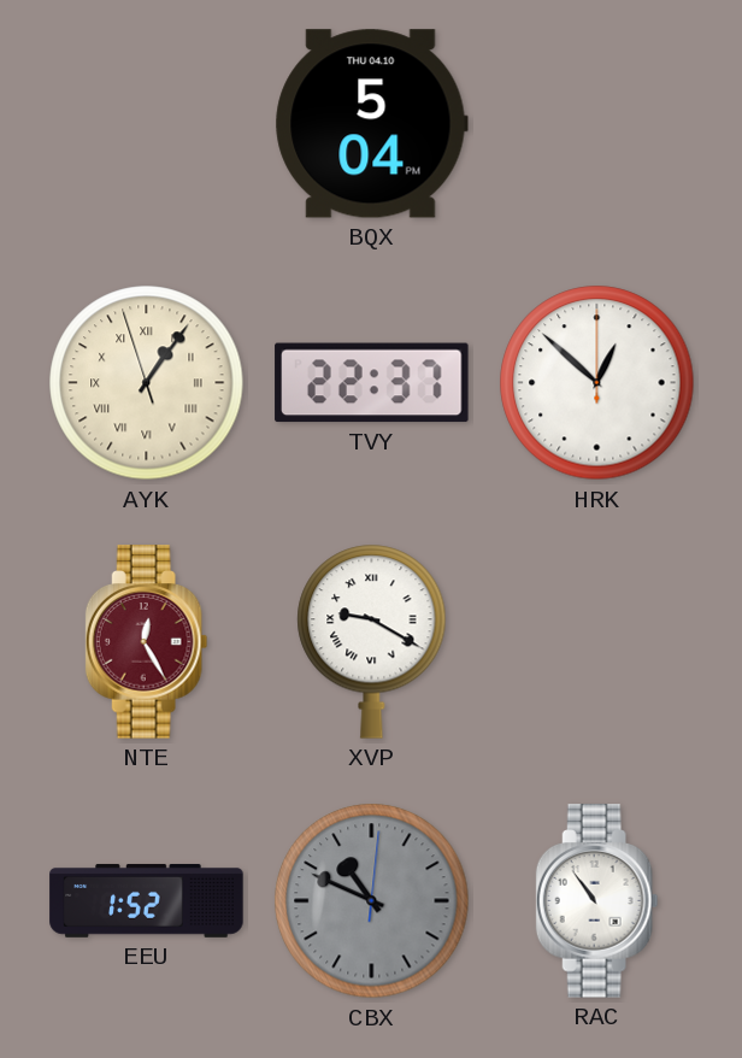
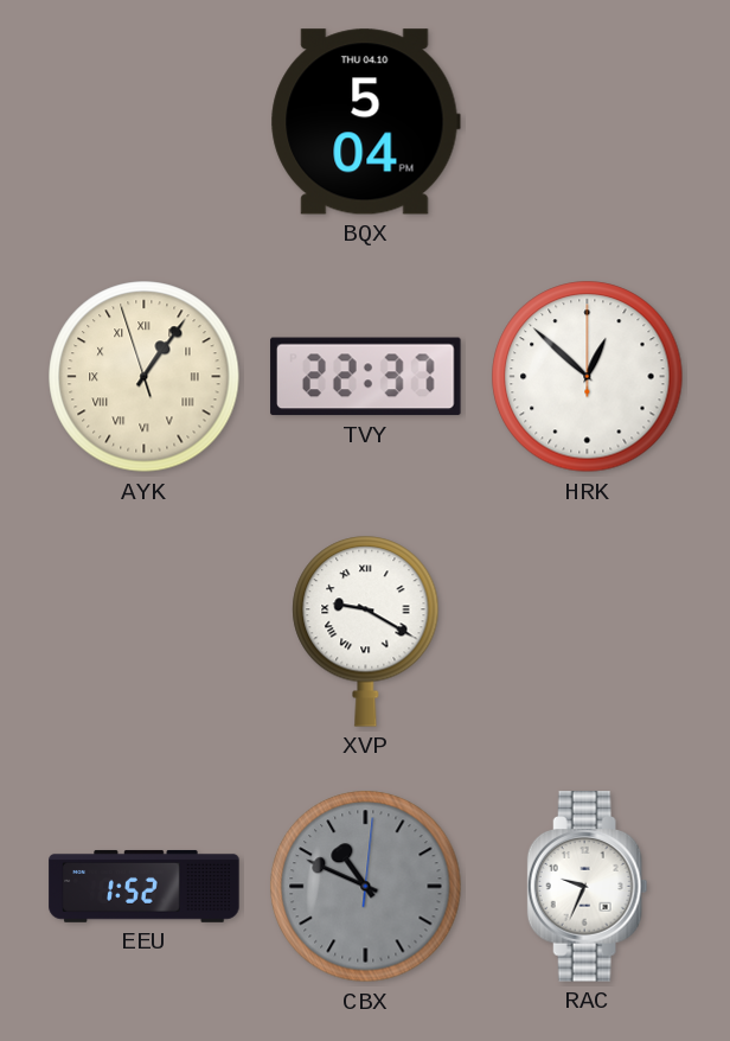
NTE: 12:25 -> none (147, 642)
RAC: 10:54 -> 9:34 (588, 887)
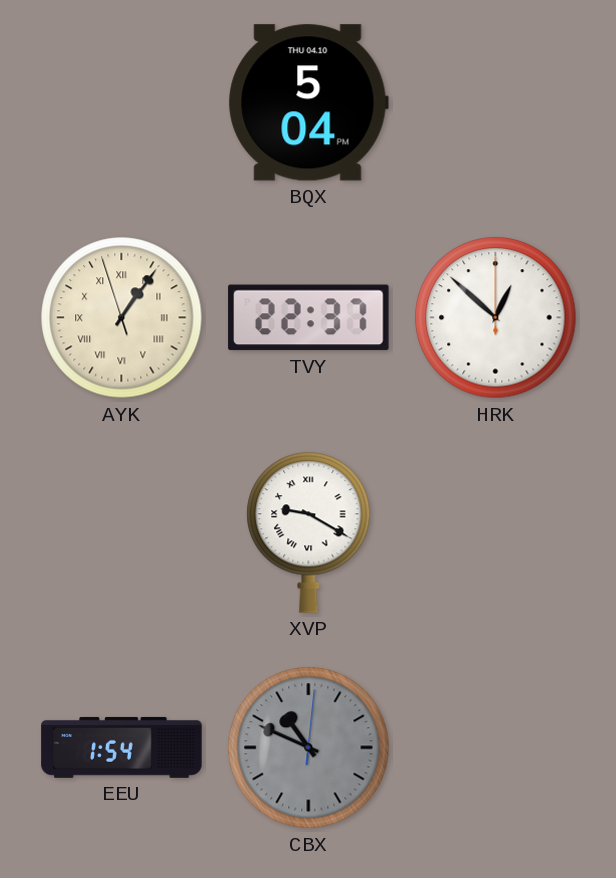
EEU: 1:52 -> 1:54 (122, 747)
RAC: 9:34 -> none (588, 887)
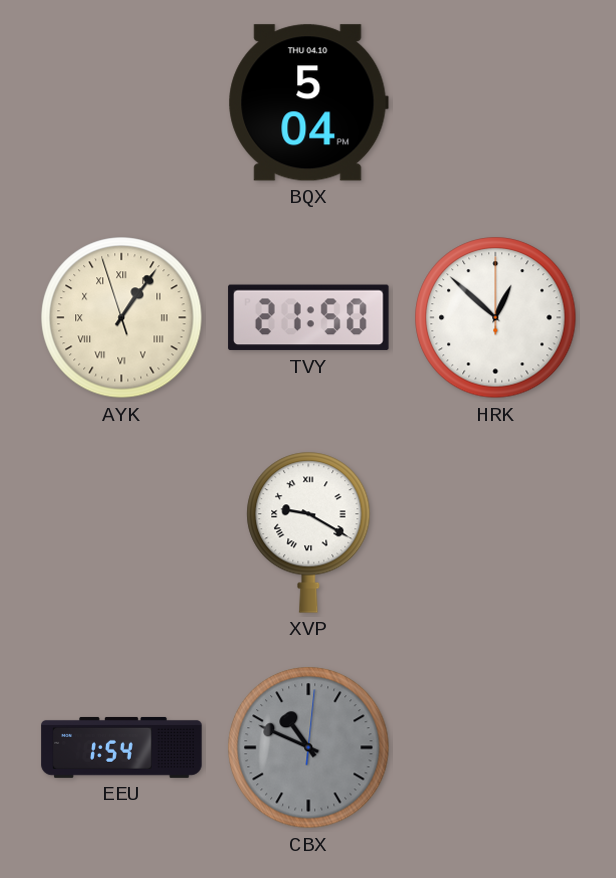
TVY: 22:37 -> 21:50 (309, 318)
